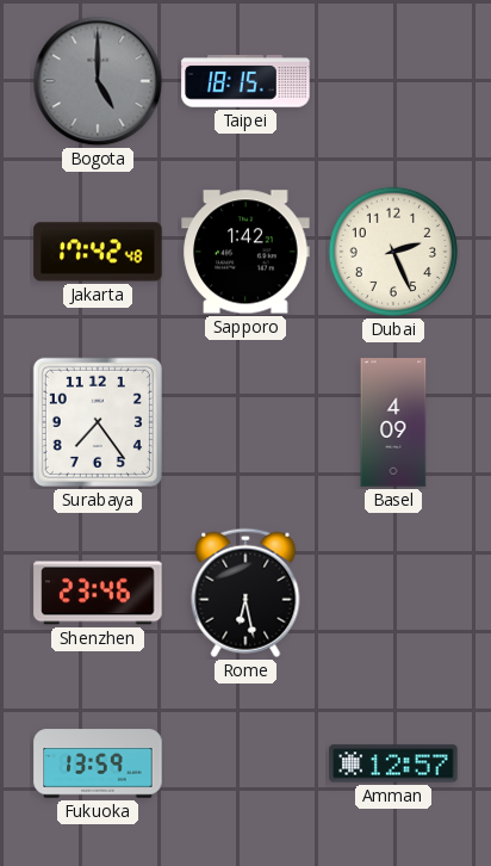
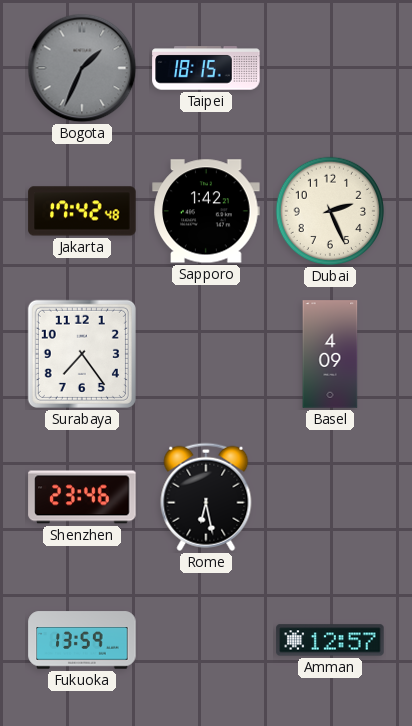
Bogota: 5:00 -> 1:34 (82, 68)
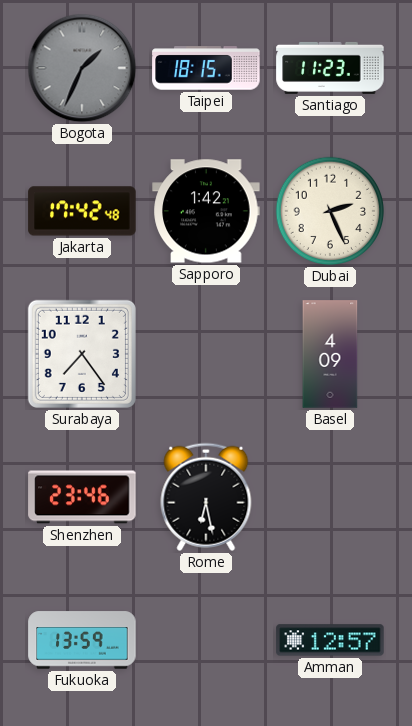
Santiago: none -> 11:23 (330, 68)
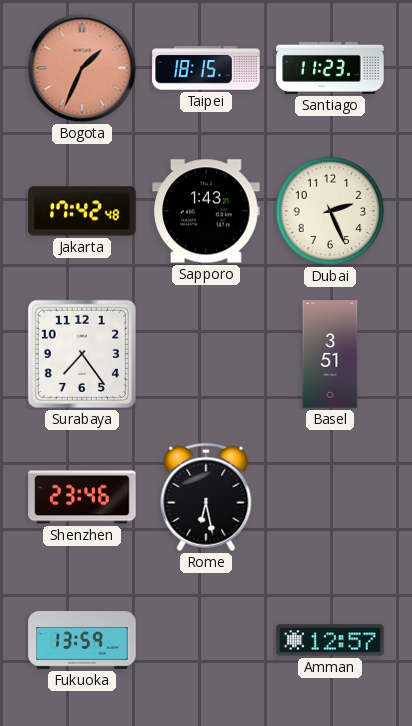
Bogota dial: grey -> salmon (82, 68)
Sapporo: 1:42 -> 1:43 (206, 211)
Basel: 4:09 -> 3:51 (330, 354)
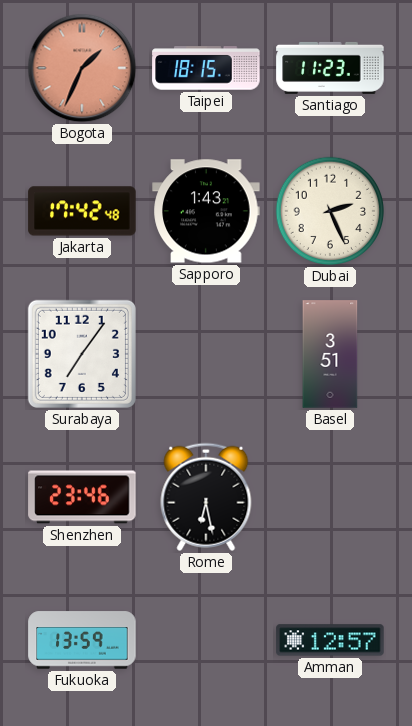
Surabaya: 7:24 -> 7:06 (82, 354)
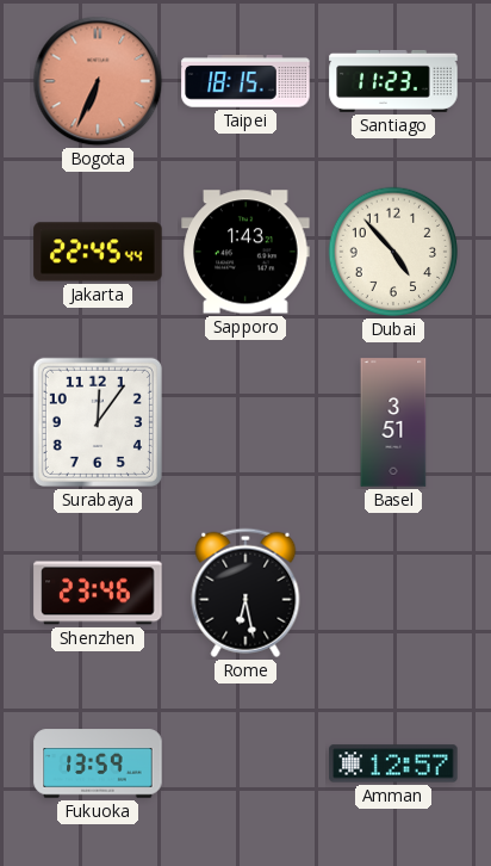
Bogota: 1:34 -> 6:34 (98, 81)
Jakarta: 17:42 -> 22:45 (98, 252)
Dubai: 2:26 -> 4:53 (393, 252)
Surabaya: 7:06 -> 12:06 (98, 422)
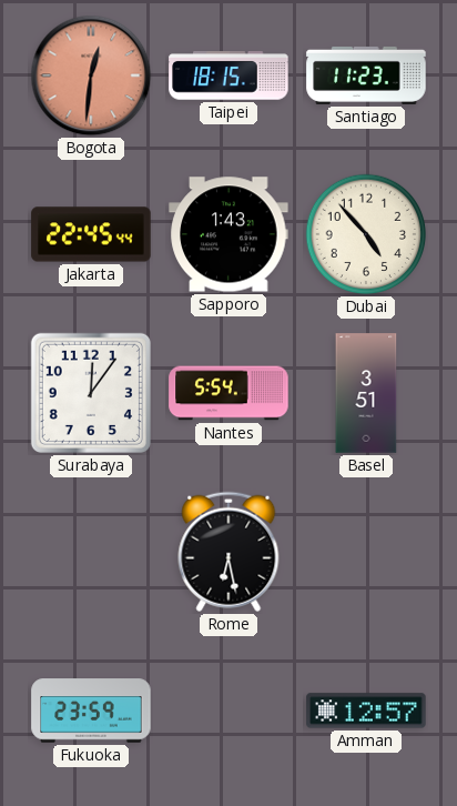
Bogota: 6:34 -> 12:31 (91, 75)
Nantes: none -> 5:54 (228, 393)
Shenzhen: 23:46 -> none (98, 593)
Fukuoka: 13:59 -> 23:59 (91, 711)
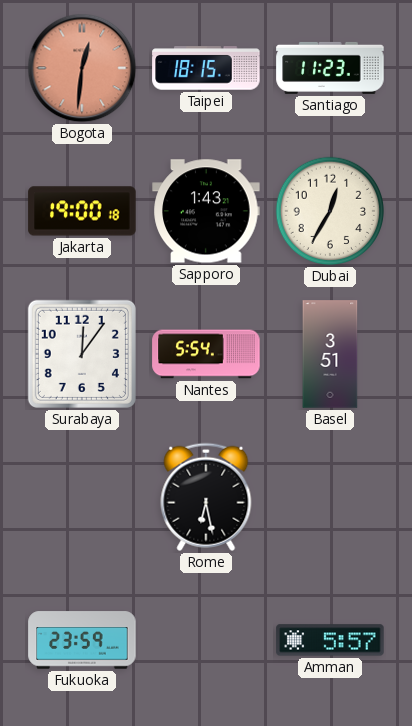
Jakarta: 22:45 -> 19:00 (82, 211)
Dubai: 4:53 -> 12:35 (330, 211)
Amman: 12:57 -> 5:57 (330, 640)
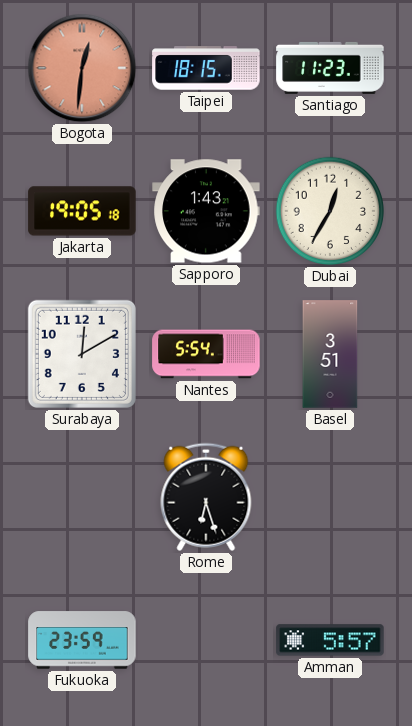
Jakarta: 19:00 -> 19:05 (82, 211)
Surabaya: 12:06 -> 12:10 (82, 354)
Rome: 6:28 -> 6:27 (206, 497)
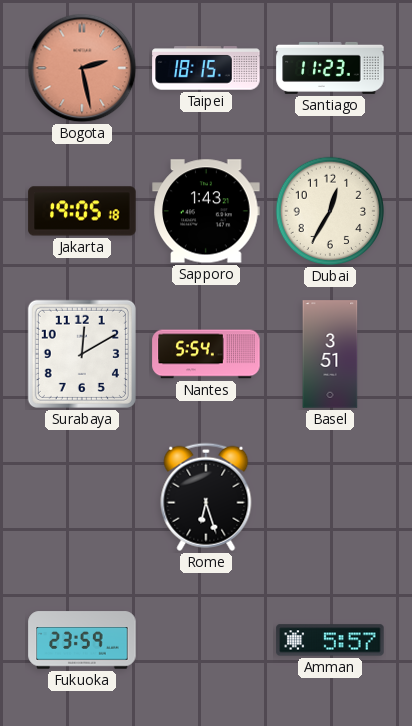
Bogota: 12:31 -> 2:28 (82, 68)
